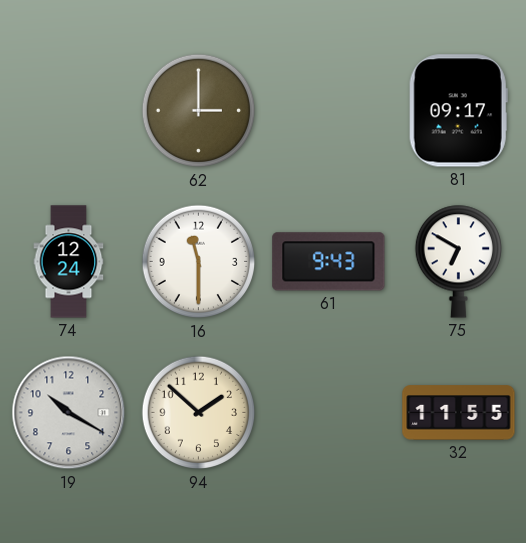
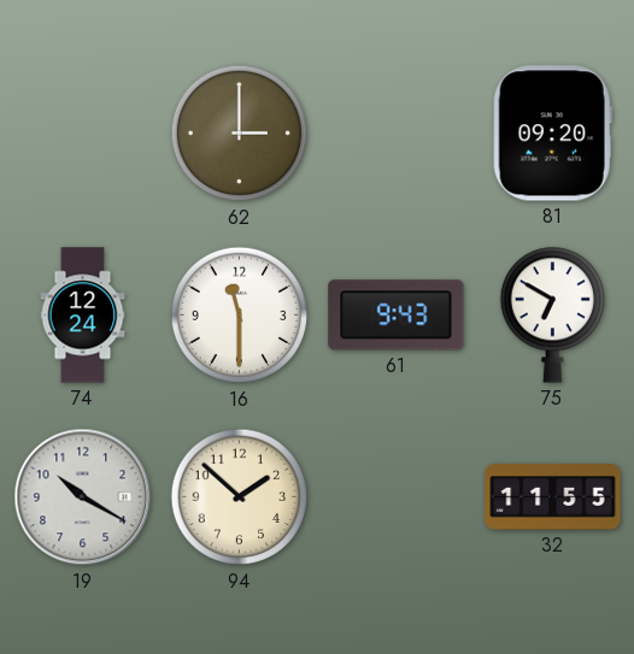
81: 09:17 -> 09:20 (552, 134)
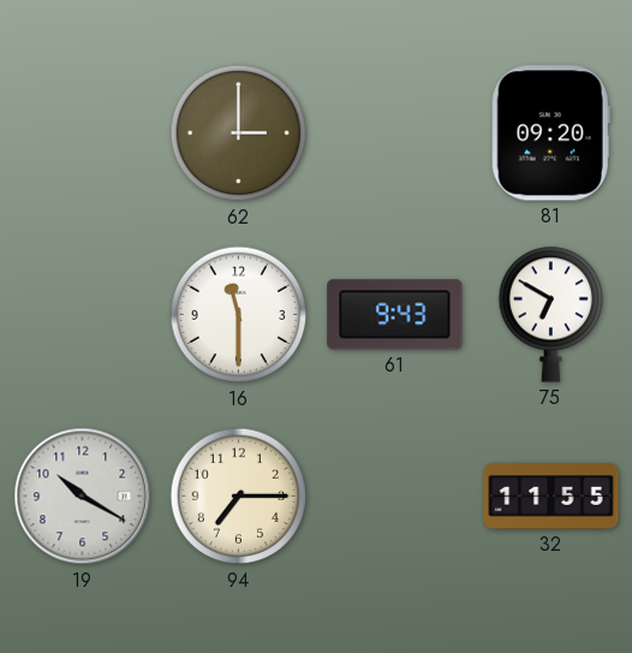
74: 12:24 -> none (83, 316)
94: 1:52 -> 7:15 (239, 497)
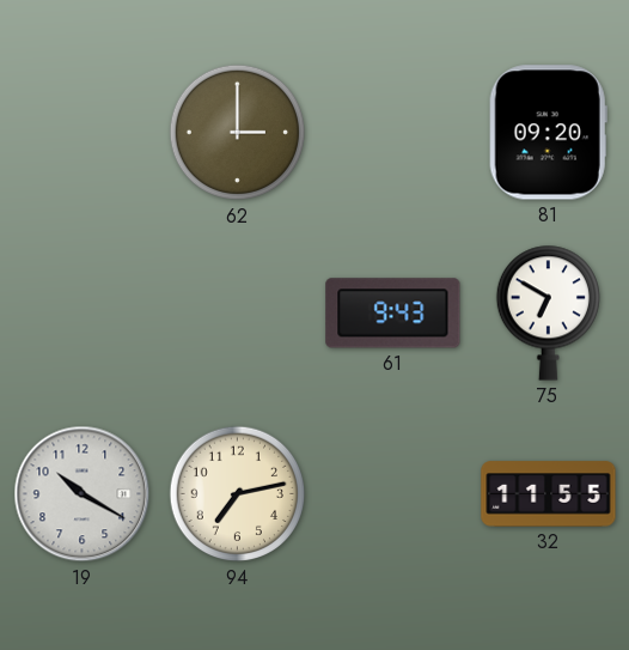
16: 11:30 -> none (239, 315)
94: 7:15 -> 7:13 (238, 494)
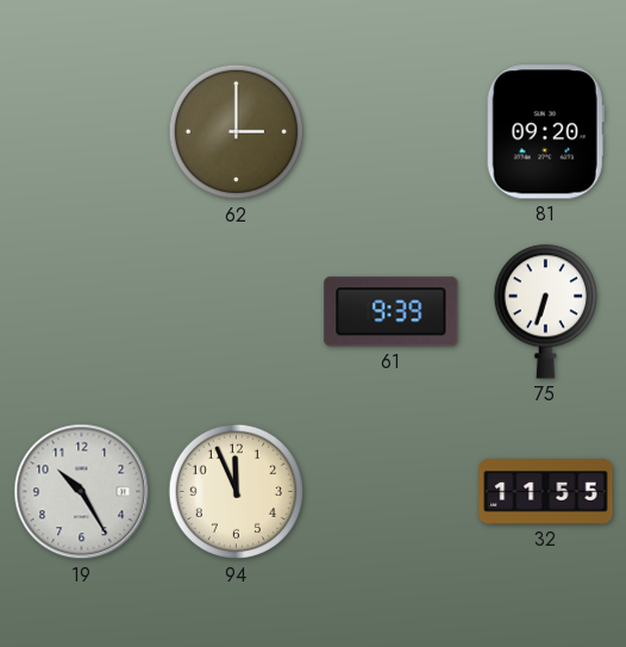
61: 9:43 -> 9:39 (392, 312)
75: 6:50 -> 6:33 (545, 311)
19: 10:20 -> 10:25 (82, 492)
94: 7:13 -> 11:56 (237, 492)
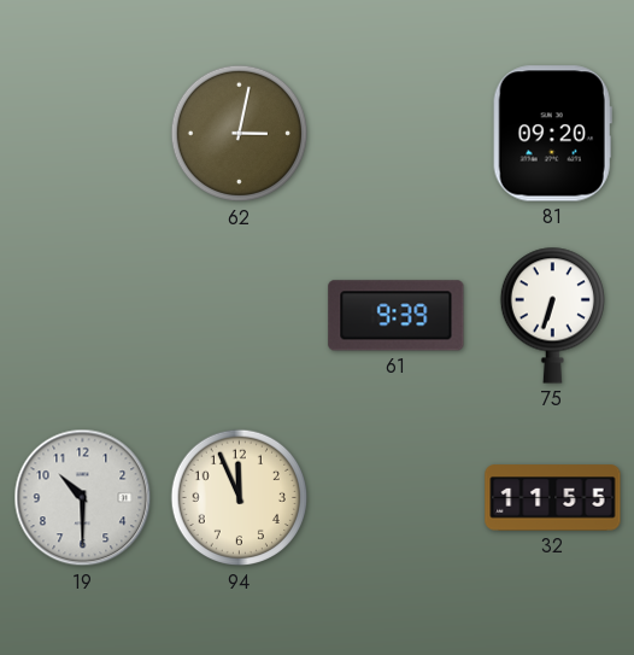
62: 3:00 -> 3:02 (240, 134)
19: 10:25 -> 10:30 (83, 498)
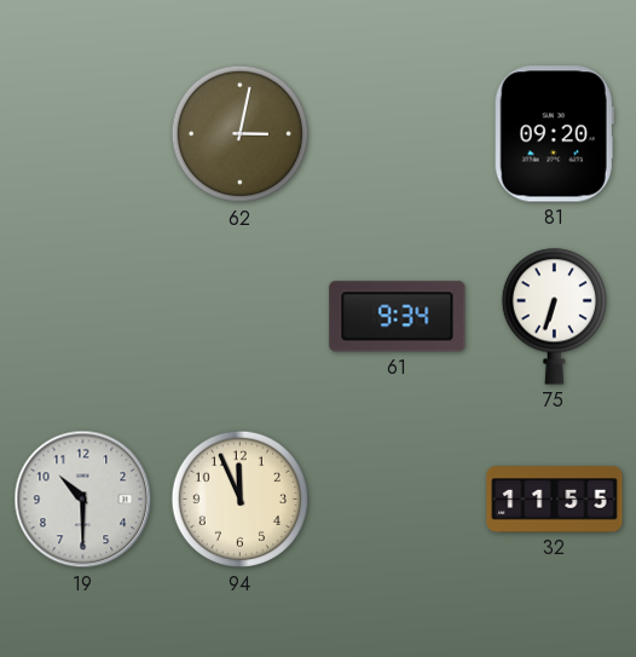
61: 9:39 -> 9:34 (398, 317)
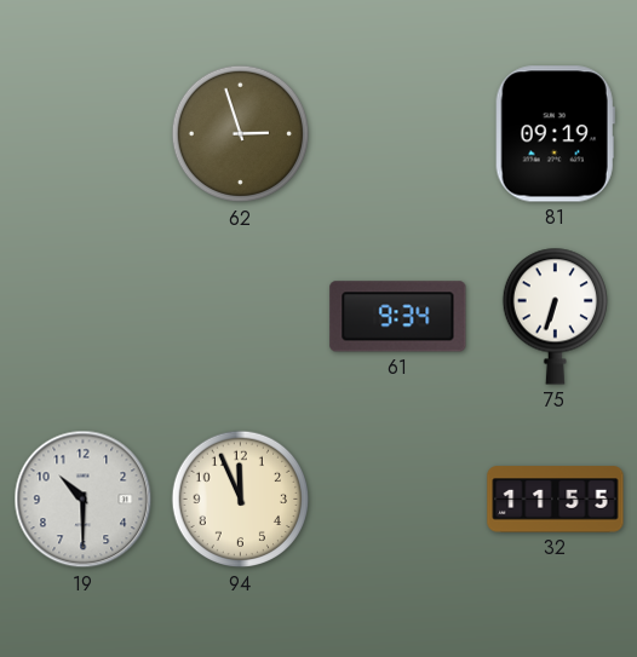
62: 3:02 -> 2:57 (241, 134)
81: 09:20 -> 09:19 (555, 134)
